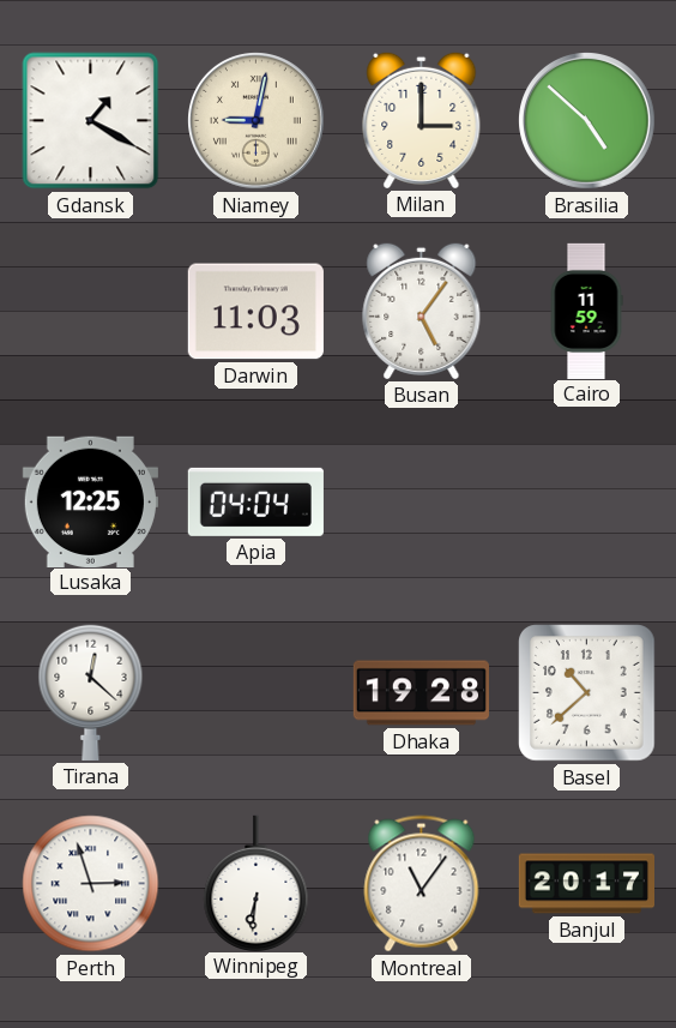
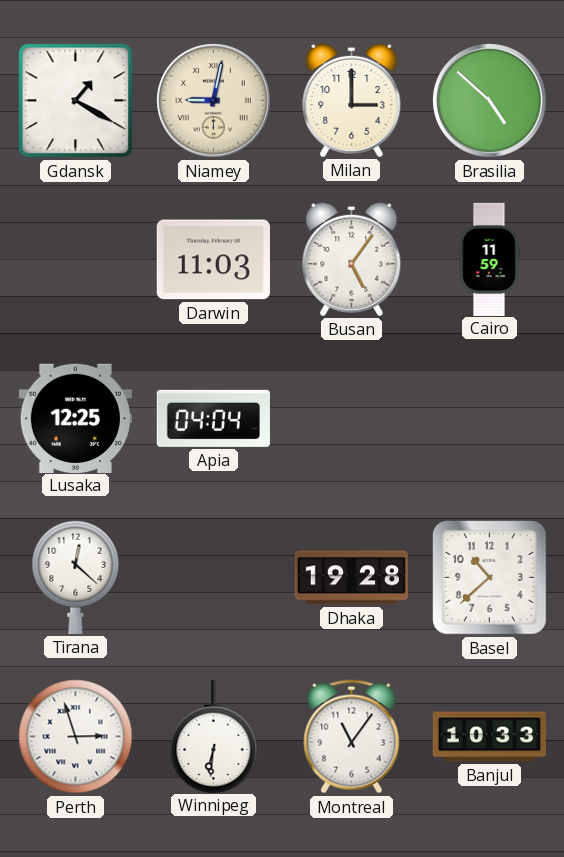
Banjul: 20:17 -> 10:33 (489, 737)
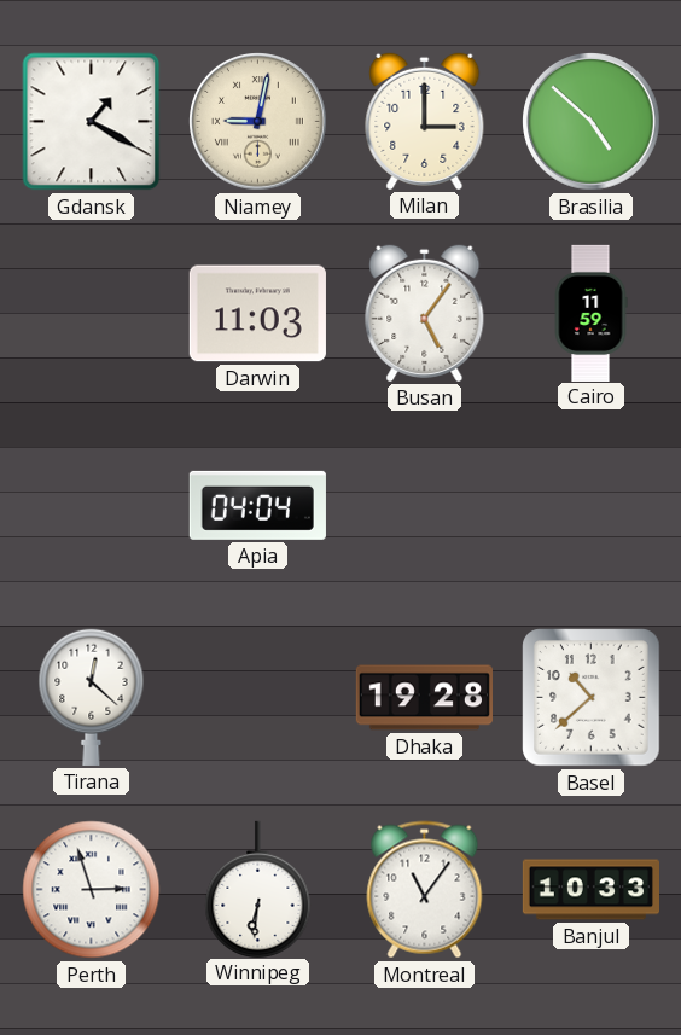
Lusaka: 12:25 -> none (75, 418)
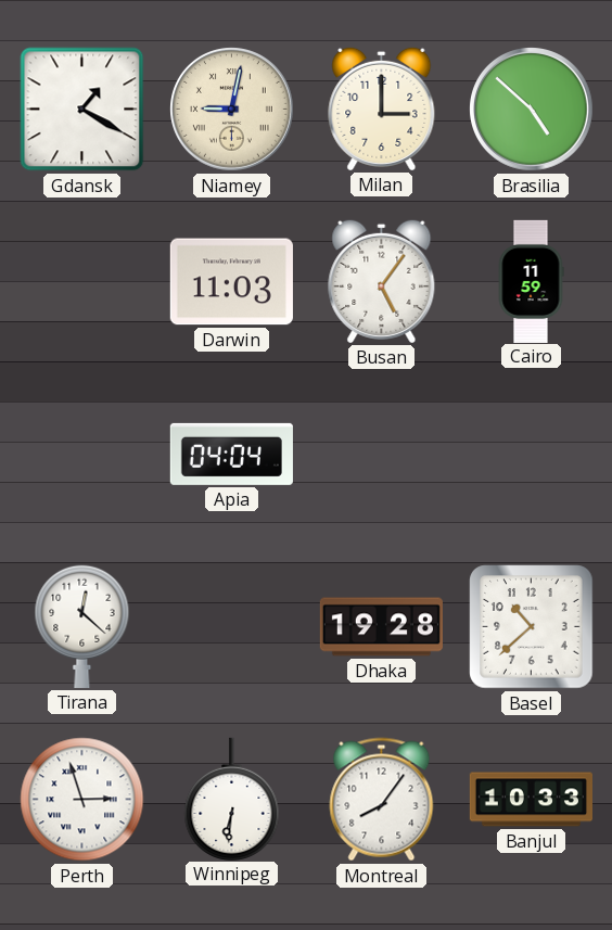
Montreal: 11:06 -> 8:06 (382, 800)
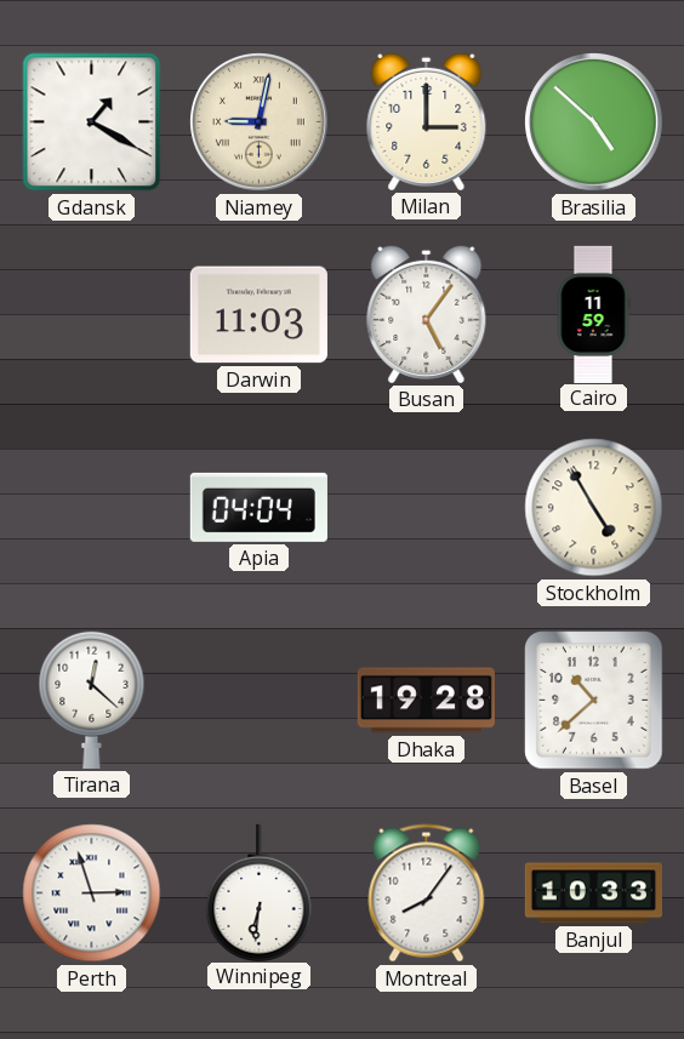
Stockholm: none -> 4:55 (594, 508)
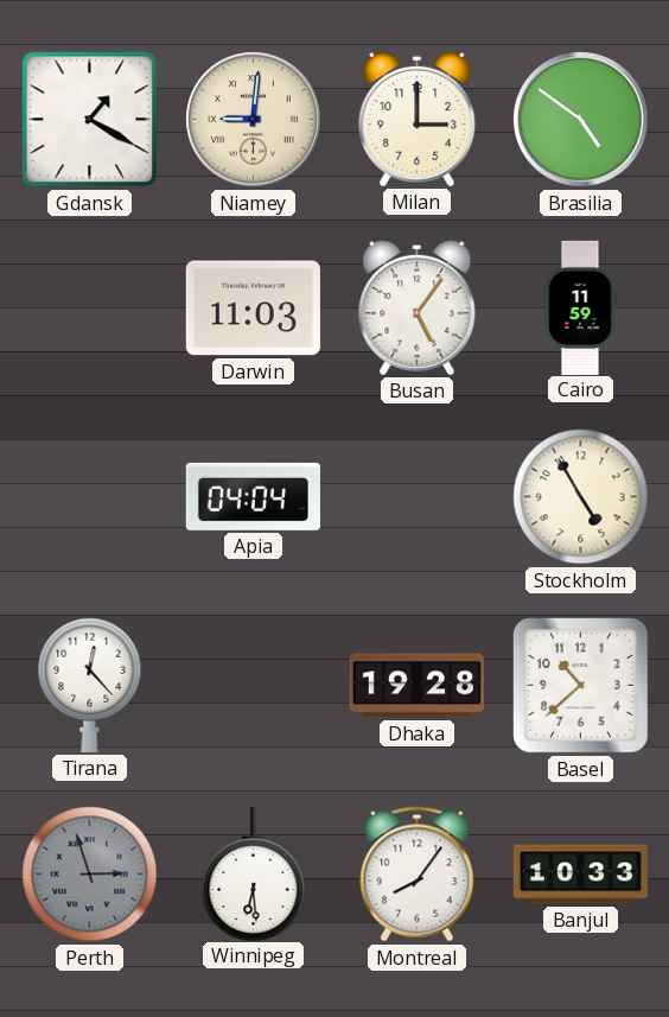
Niamey: 9:02 -> 9:01 (254, 120)
Brasilia: 4:52 -> 4:51 (581, 120)
Tirana: 12:22 -> 12:23 (90, 685)
Perth dial: white -> grey (90, 875)
Winnipeg: 6:31 -> 6:29 (254, 873)
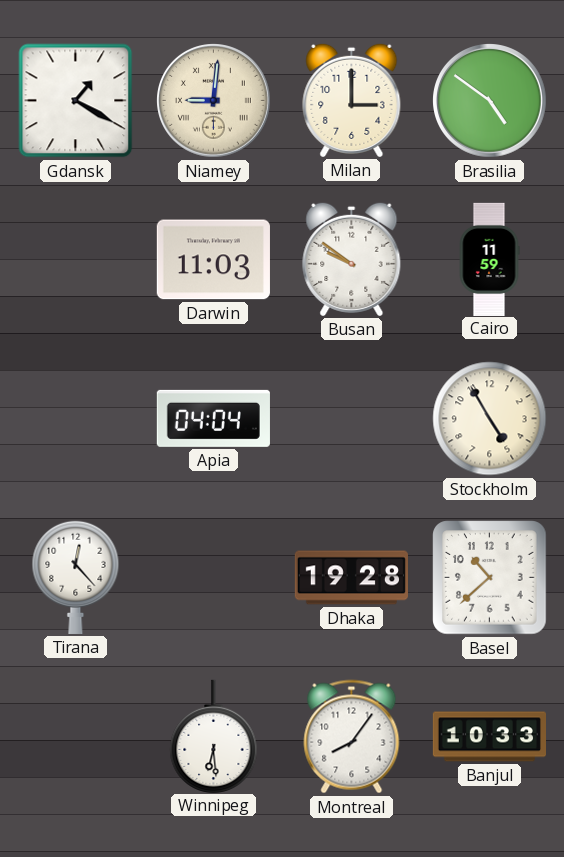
Busan: 5:06 -> 9:51 (352, 259)
Perth: 2:57 -> none (90, 875)
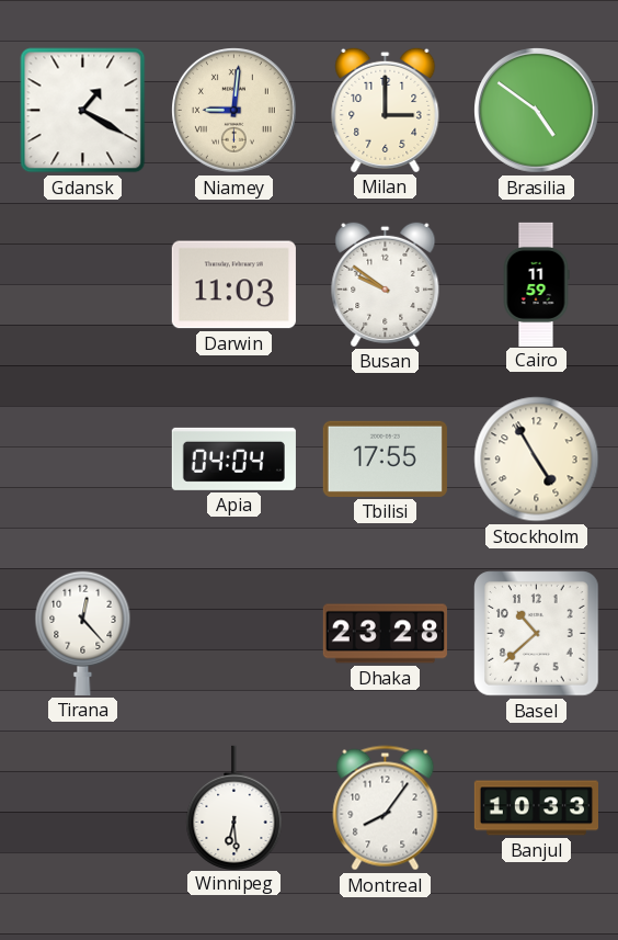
Tbilisi: none -> 17:55 (385, 458)
Dhaka: 19:28 -> 23:28 (385, 634)
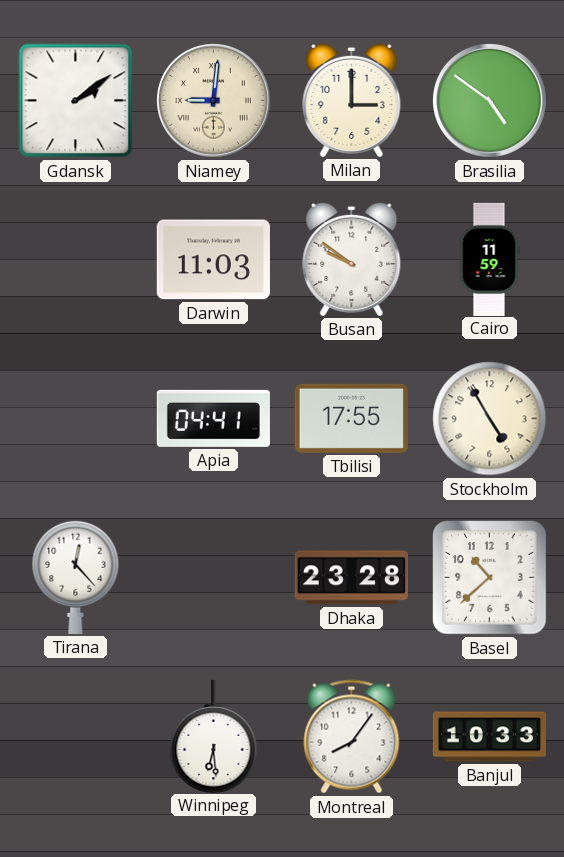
Gdansk: 1:20 -> 2:09 (76, 101)
Apia: 04:04 -> 04:41 (213, 418)
